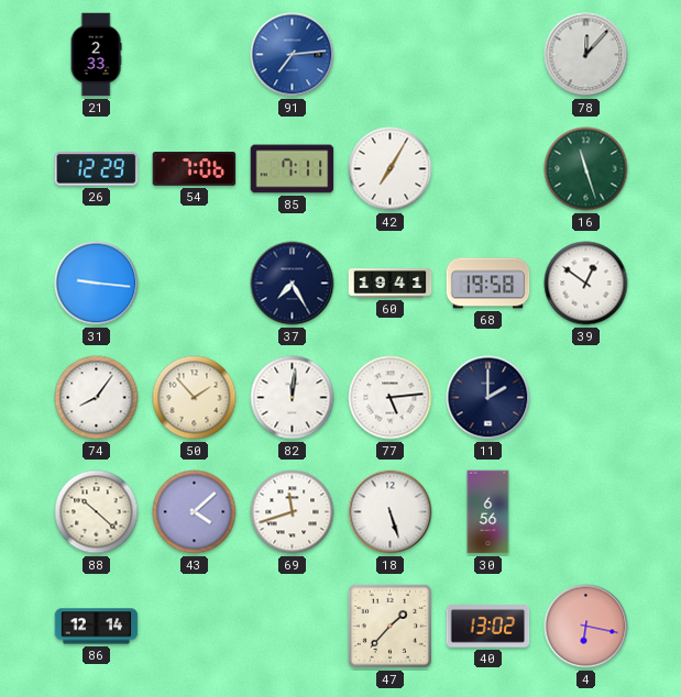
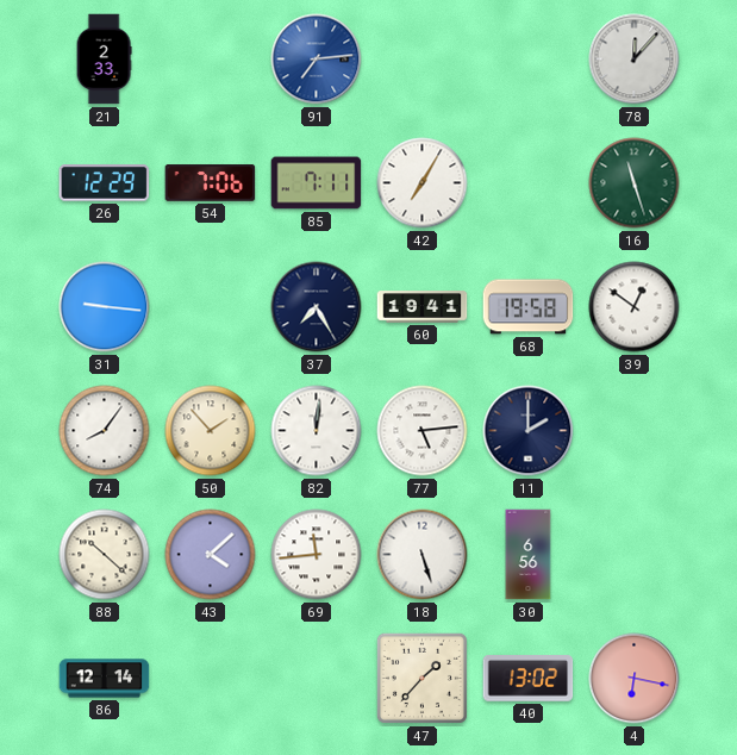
69: 11:42 -> 11:44 (317, 555)
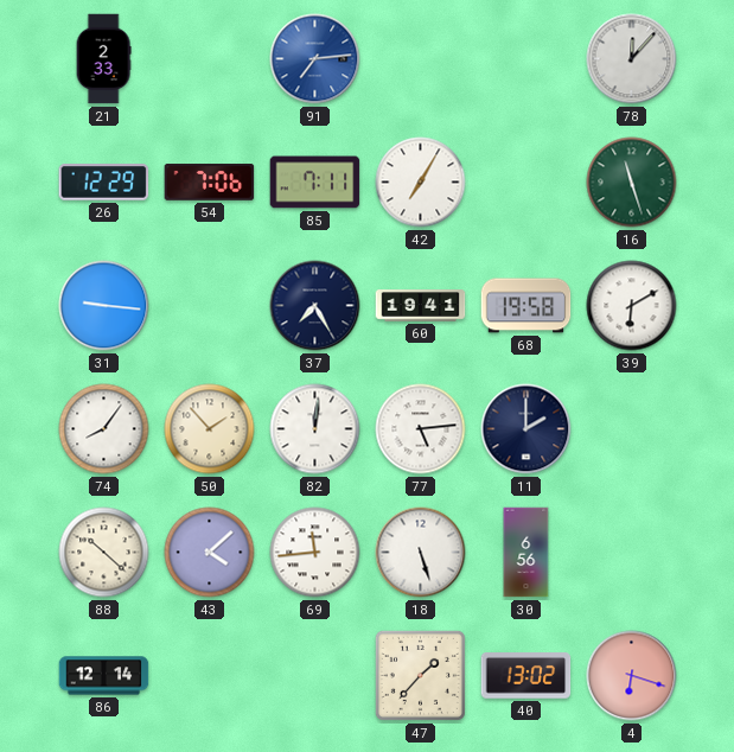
39: 12:51 -> 6:10 (632, 306)
4: 6:17 -> 6:18 (632, 676)
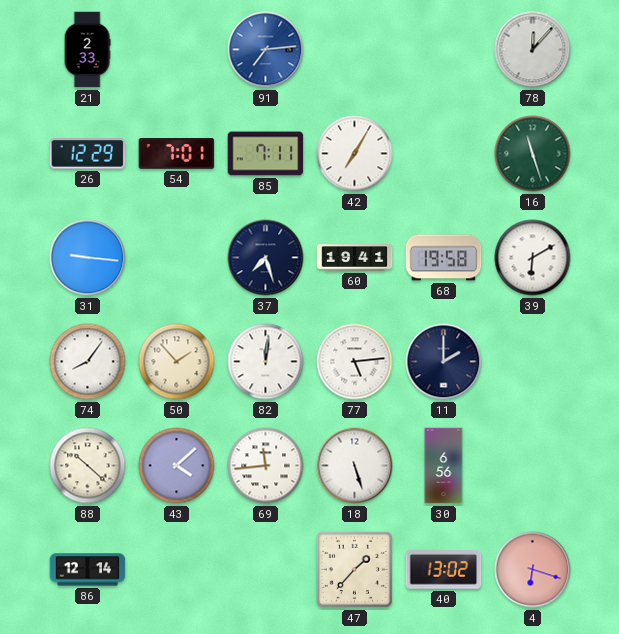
54: 7:06 -> 7:01 (177, 154)
37: 7:25 -> 7:27 (266, 258)
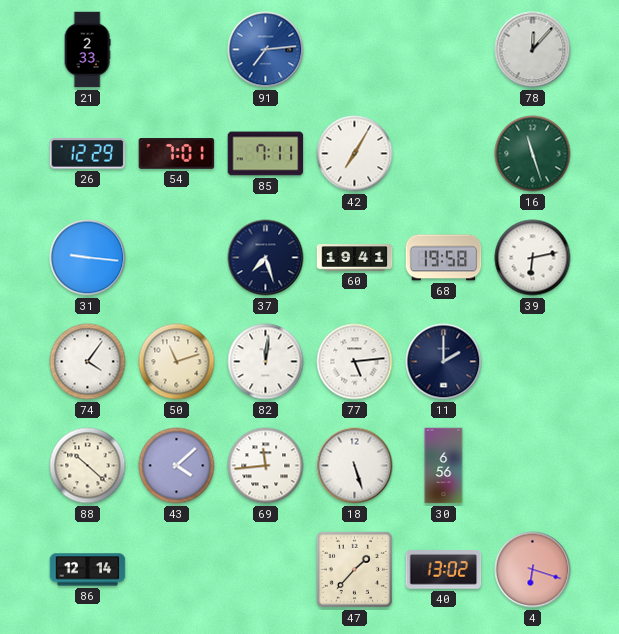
39: 6:10 -> 6:13 (533, 258)
74: 8:06 -> 4:06 (88, 362)
50: 1:53 -> 11:12 (177, 362)
